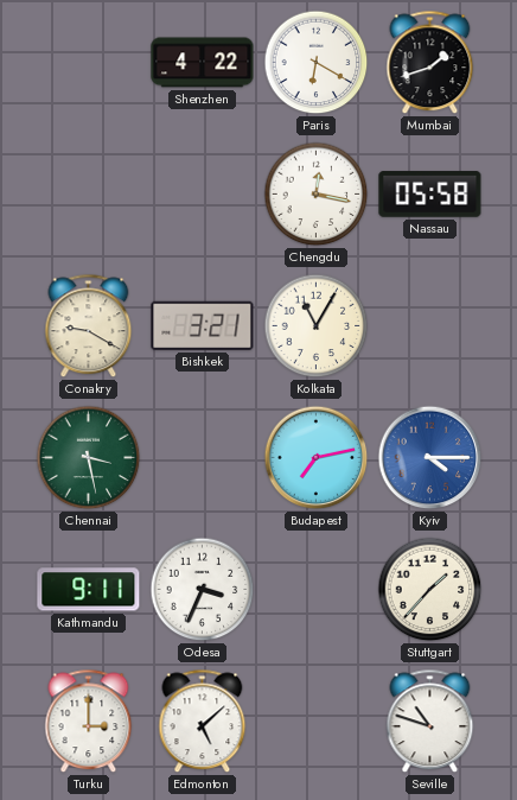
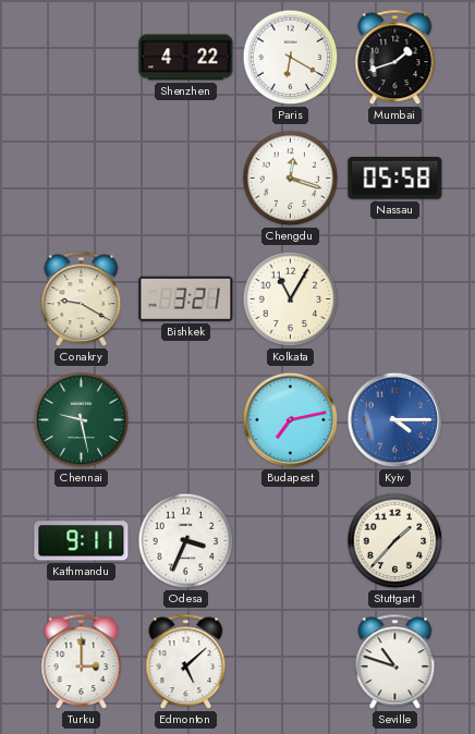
Chengdu: 12:17 -> 12:18 (291, 179)
Chennai: 3:28 -> 9:28 (82, 420)
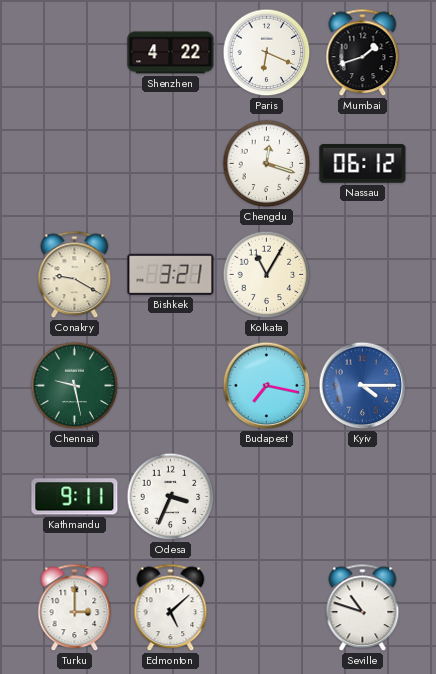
Paris: 6:20 -> 6:19 (267, 53)
Nassau: 05:58 -> 06:12 (363, 164)
Budapest: 7:13 -> 7:17 (267, 386)
Stuttgart: 1:37 -> none (395, 541)
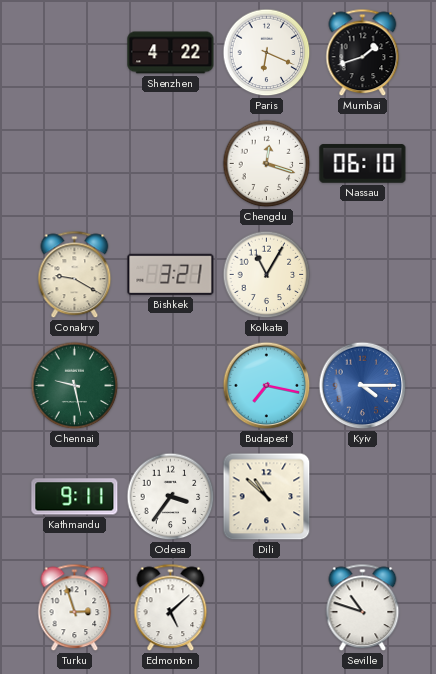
Nassau: 06:12 -> 06:10 (363, 164)
Odesa: 3:34 -> 3:36 (171, 497)
Dili: none -> 10:52 (267, 497)
Turku: 3:00 -> 2:57 (75, 608)
